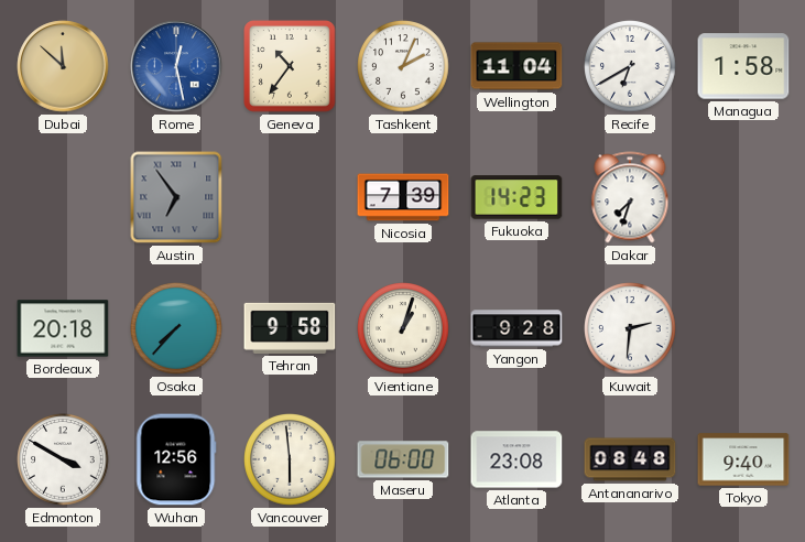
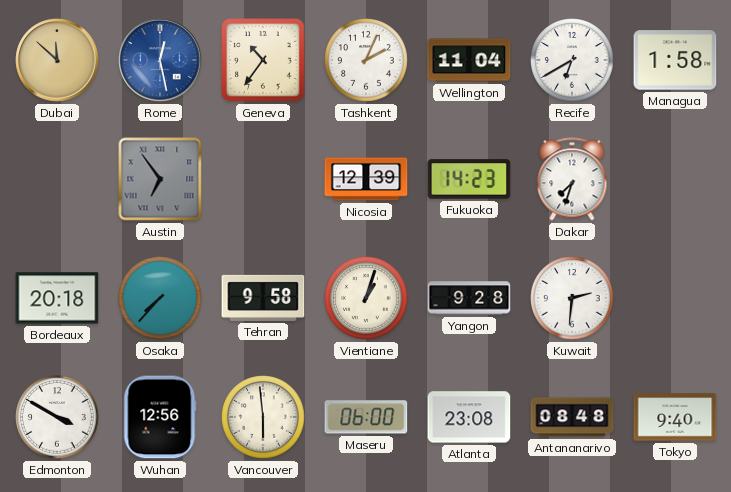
Nicosia: 7:39 -> 12:39 (366, 179)
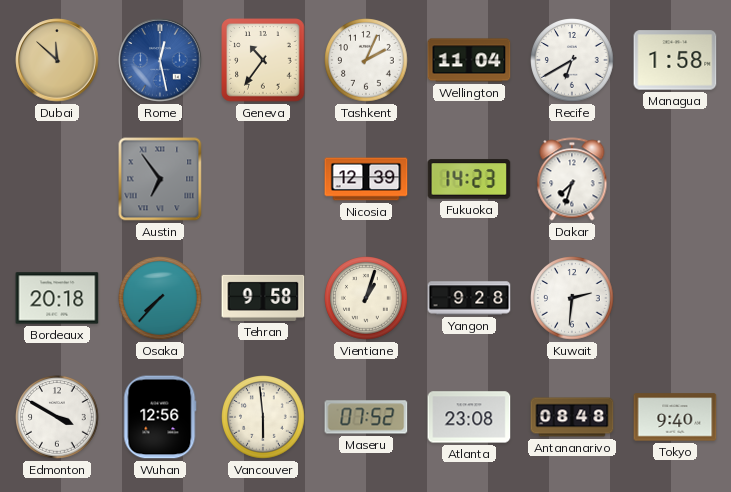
Maseru: 06:00 -> 07:52 (366, 417)
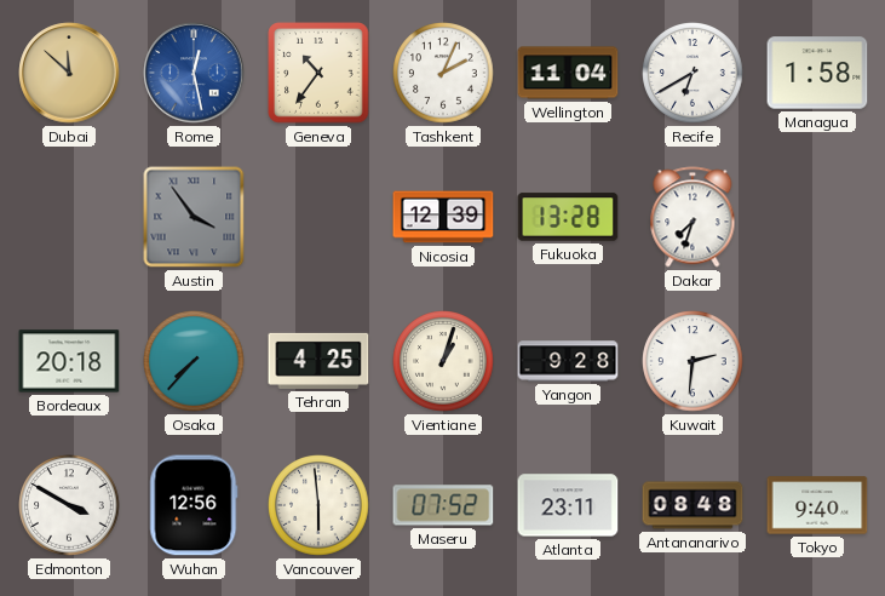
Austin: 6:54 -> 3:54 (194, 217)
Fukuoka: 14:23 -> 13:28 (568, 217)
Tehran: 9:58 -> 4:25 (318, 361)
Atlanta: 23:08 -> 23:11 (568, 505)
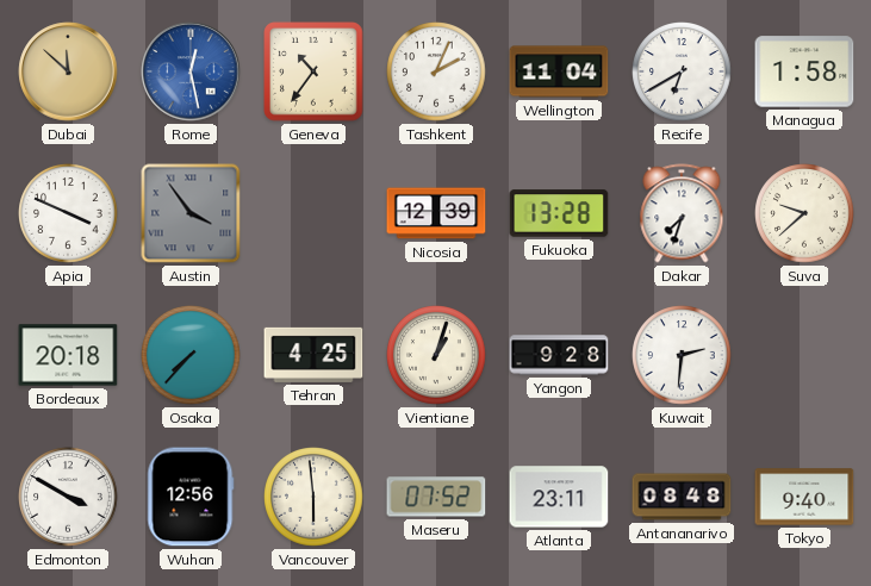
Apia: none -> 3:49 (68, 213)
Suva: none -> 9:38 (804, 213)
